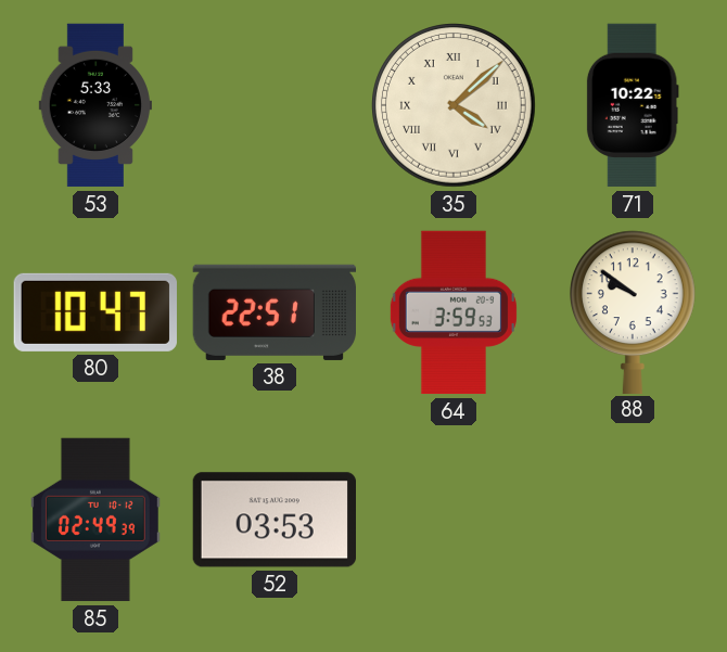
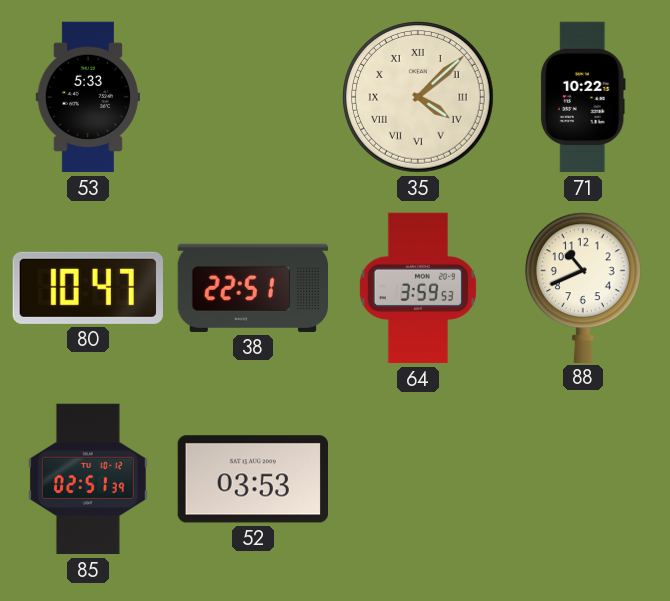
88: 9:51 -> 10:41 (583, 287)
85: 02:49 -> 02:51 (88, 479)
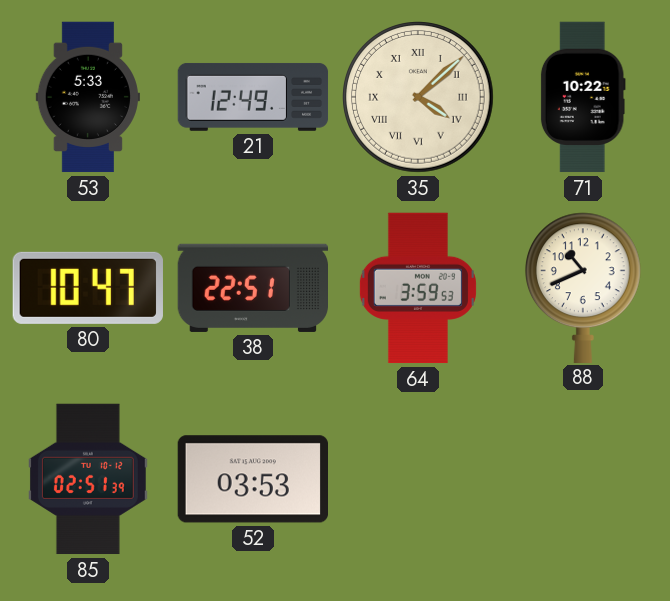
21: none -> 12:49 (253, 97)
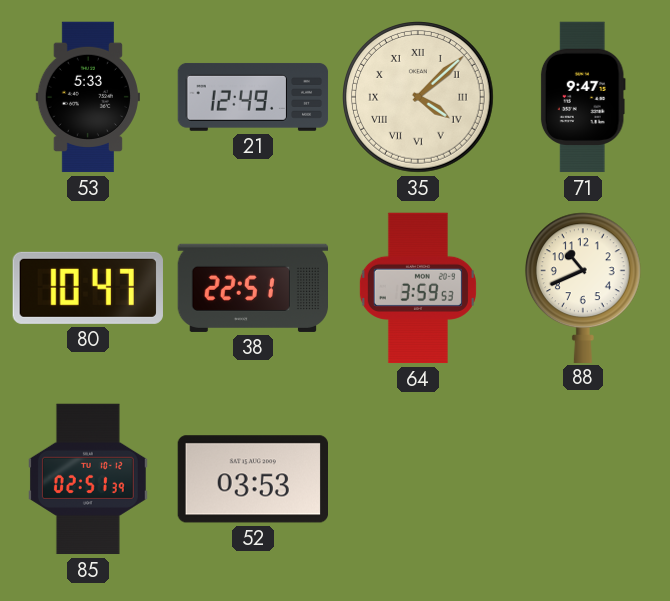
71: 10:22 -> 9:47 (583, 97)
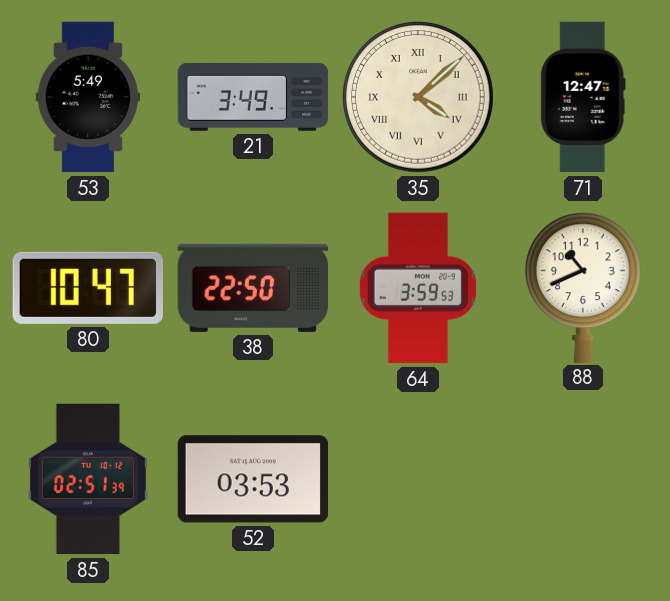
53: 5:33 -> 5:49 (88, 97)
21: 12:49 -> 3:49 (253, 97)
71: 9:47 -> 12:47 (583, 97)
38: 22:51 -> 22:50 (252, 288)
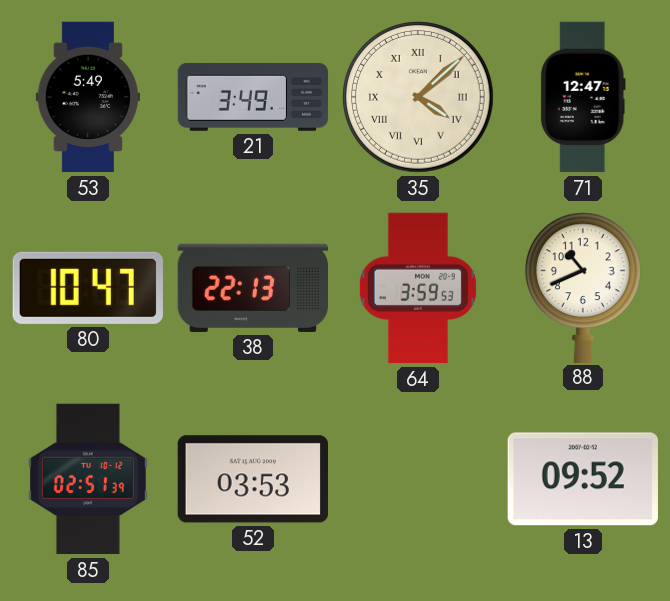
38: 22:50 -> 22:13 (252, 288)
13: none -> 09:52 (583, 479)
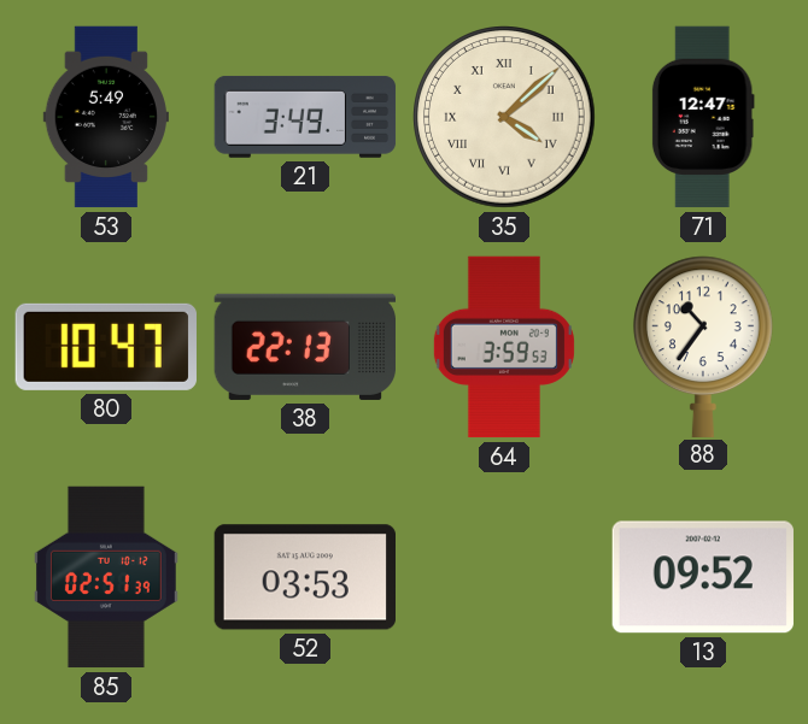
88: 10:41 -> 10:36 (703, 346)
